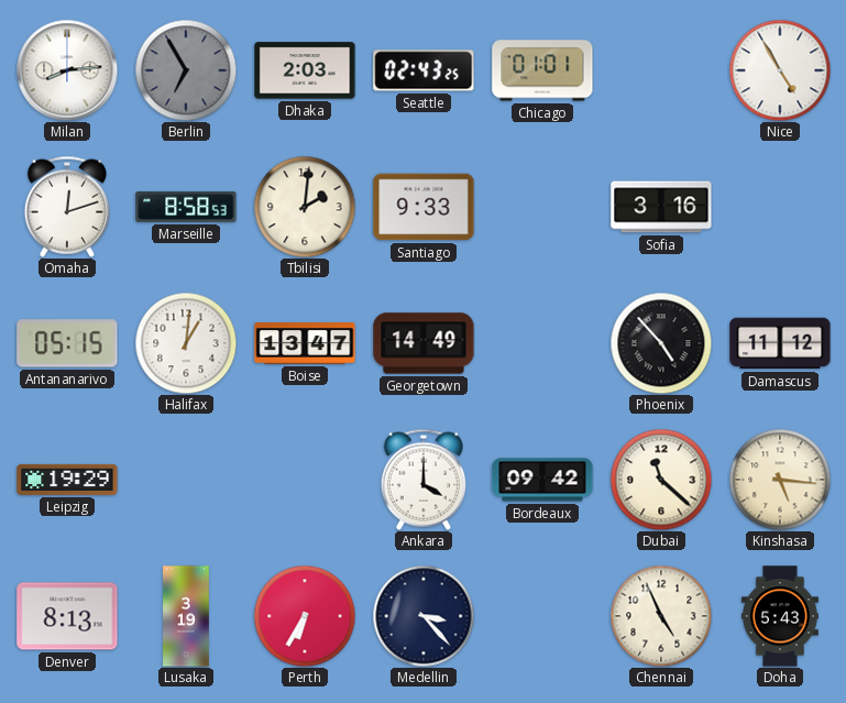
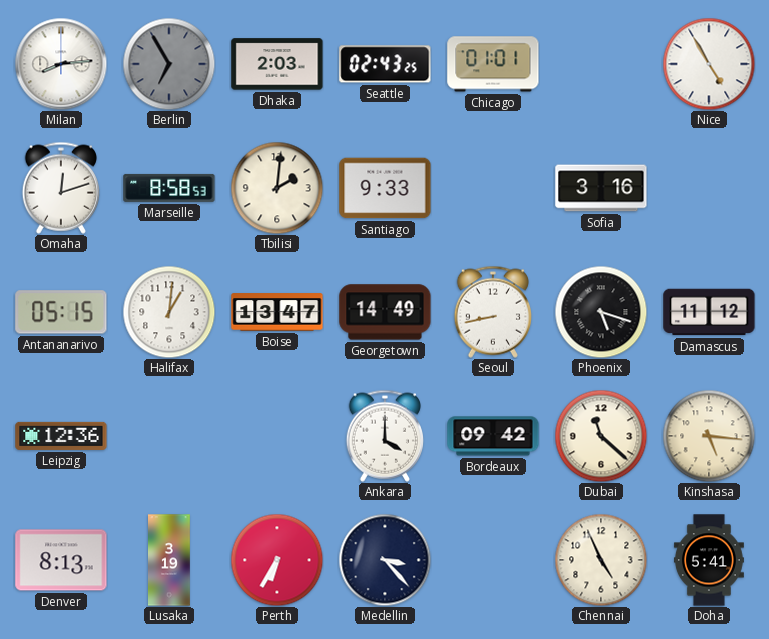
Seoul: none -> 8:43 (492, 312)
Phoenix: 4:53 -> 5:18 (601, 312)
Leipzig: 19:29 -> 12:36 (61, 436)
Doha: 5:43 -> 5:41 (709, 560)
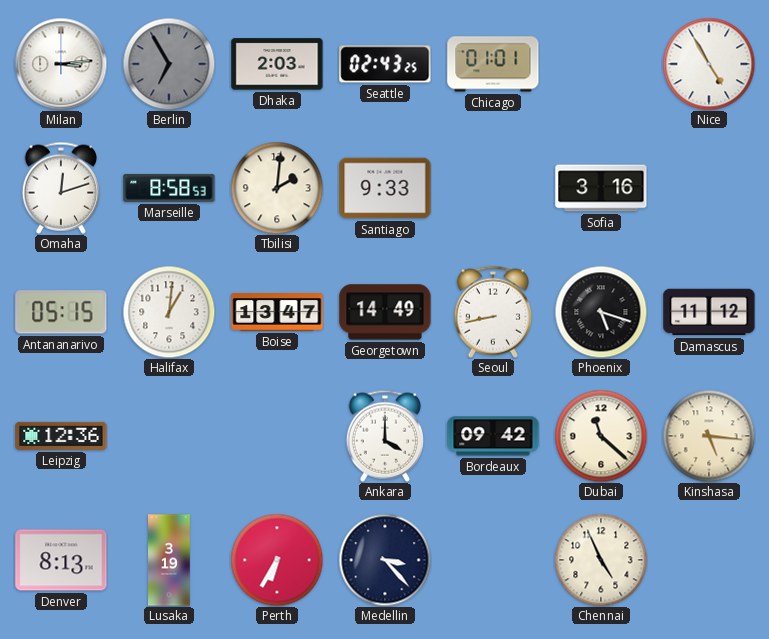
Milan: 8:14 -> 3:14 (61, 64)
Doha: 5:41 -> none (709, 560)
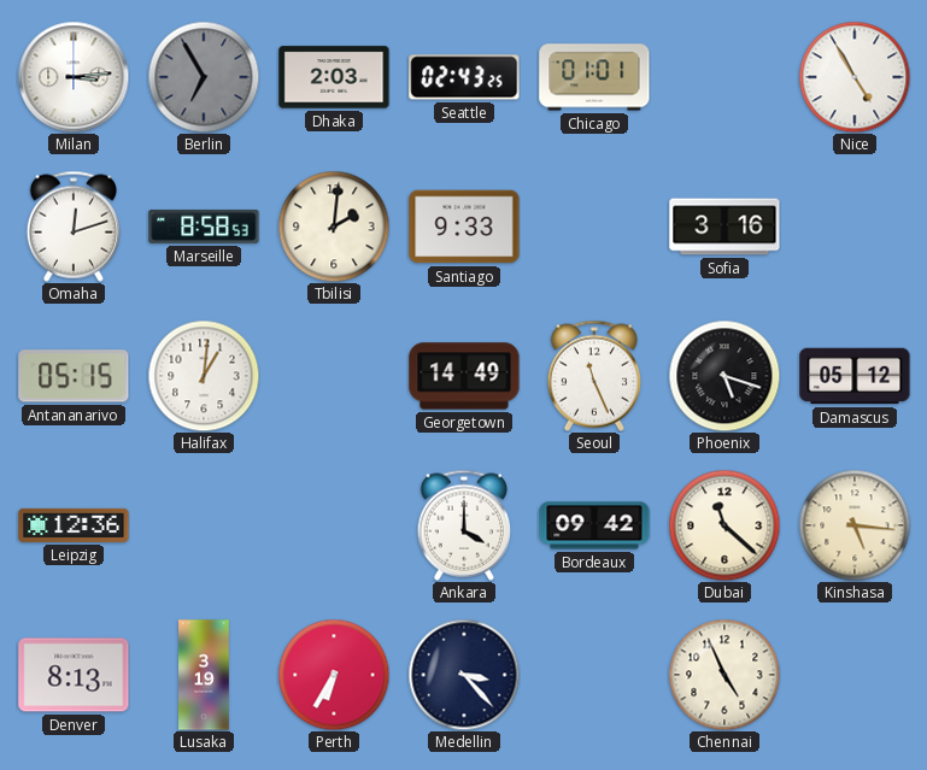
Boise: 13:47 -> none (277, 312)
Seoul: 8:43 -> 11:26 (593, 376)
Damascus: 11:12 -> 05:12 (855, 376)
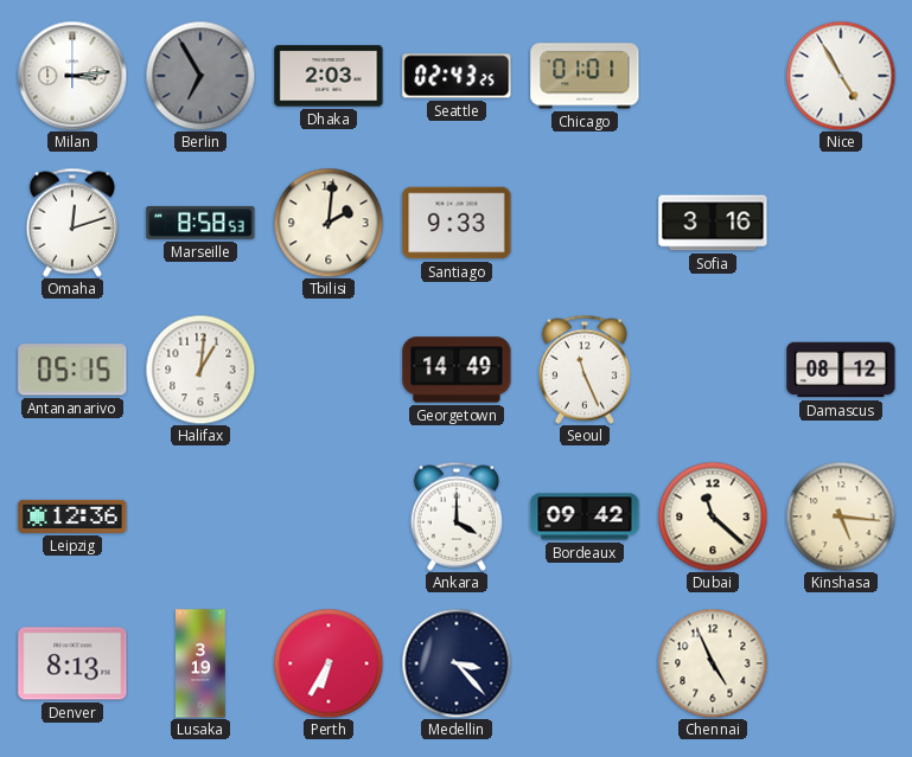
Phoenix: 5:18 -> none (724, 376)
Damascus: 05:12 -> 08:12 (841, 370)
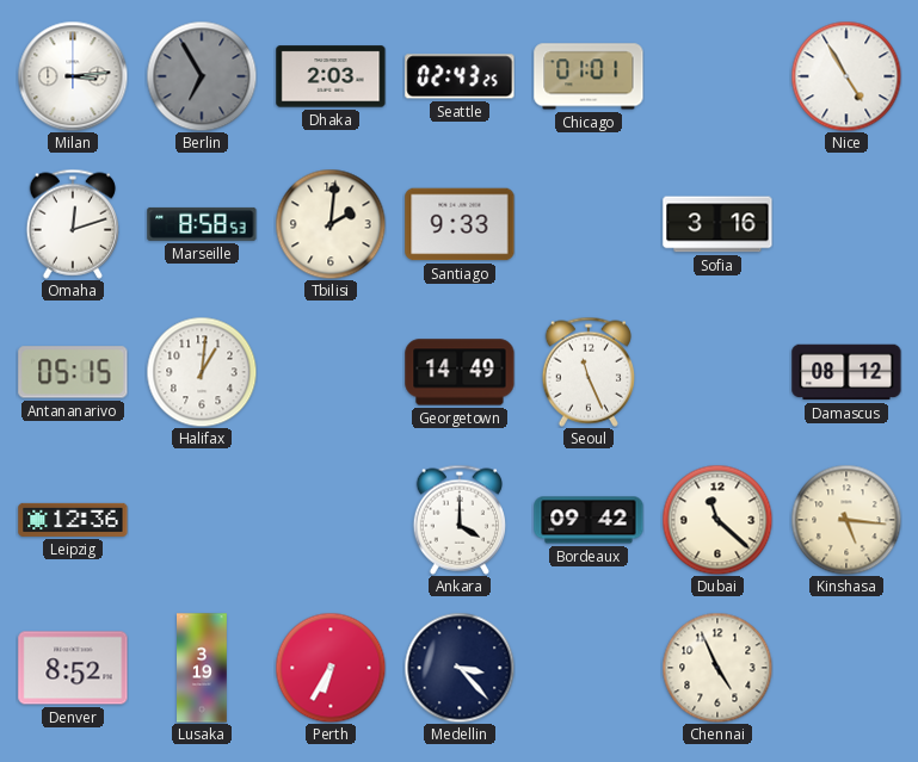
Denver: 8:13 -> 8:52 (73, 668)
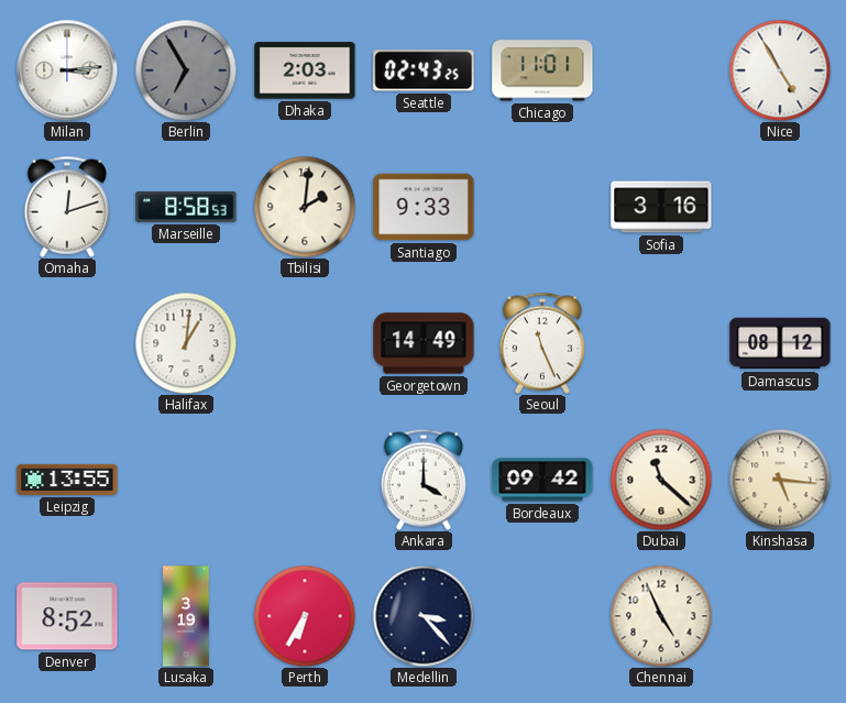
Chicago: 01:01 -> 11:01 (542, 70)
Antananarivo: 05:15 -> none (73, 372)
Leipzig: 12:36 -> 13:55 (67, 480)
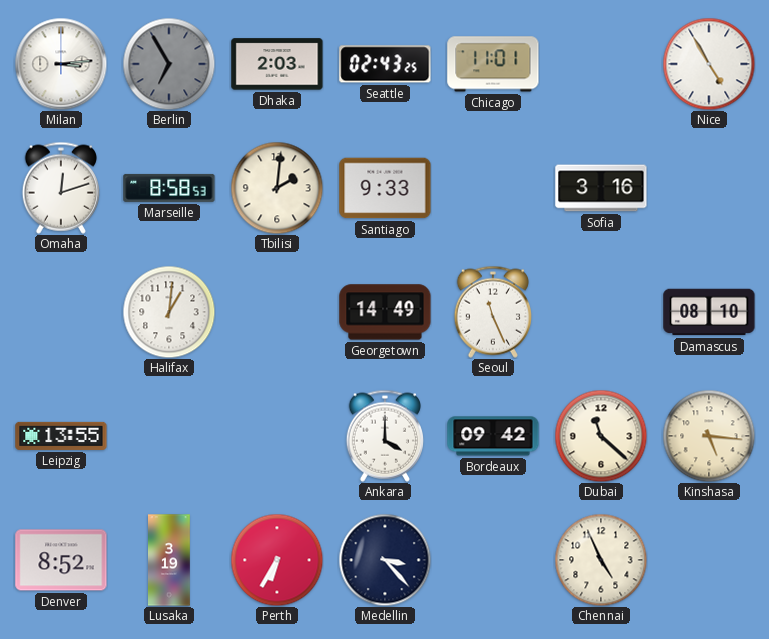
Damascus: 08:12 -> 08:10 (709, 312)
